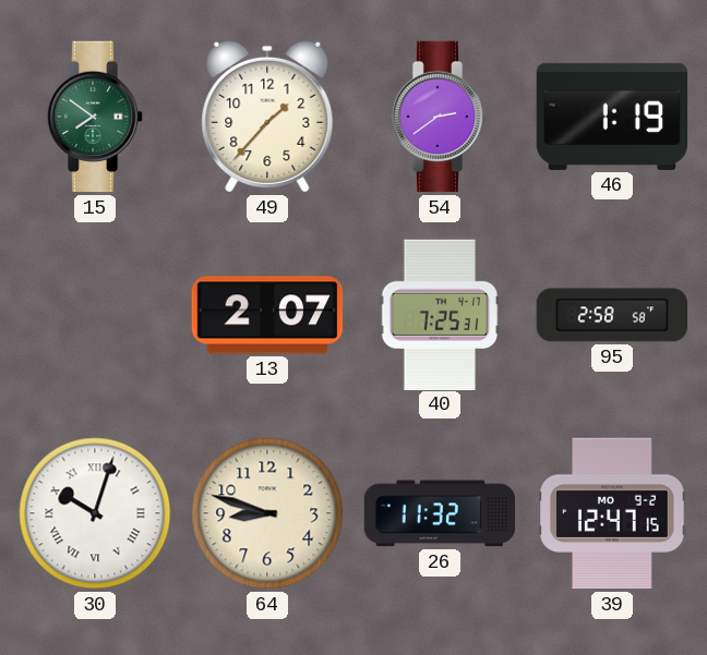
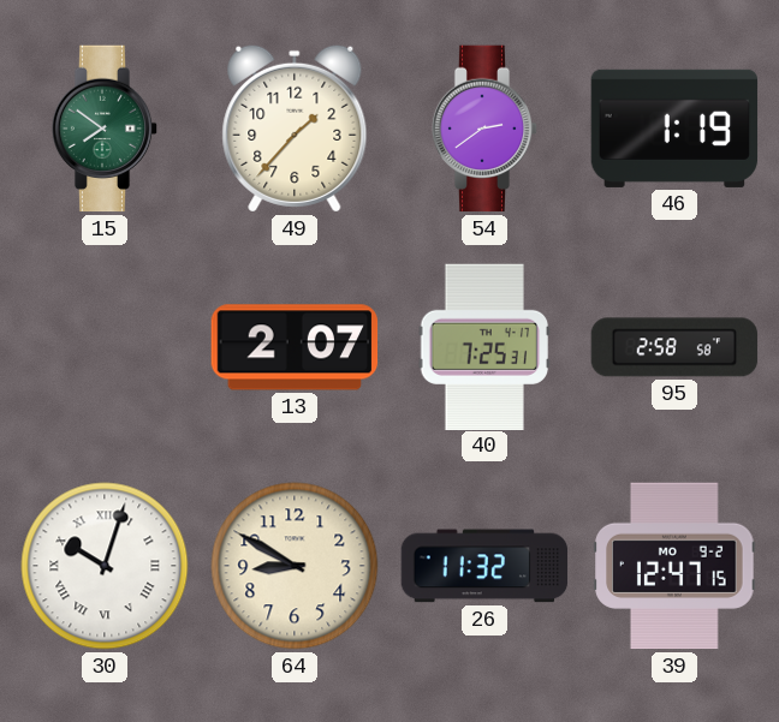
64: 8:48 -> 8:50 (295, 566)
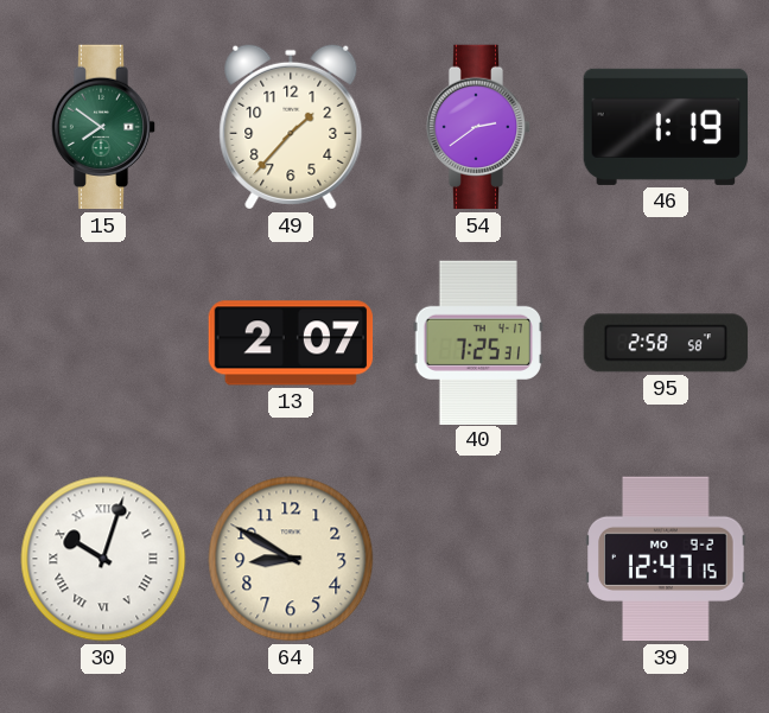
26: 11:32 -> none (484, 566)
